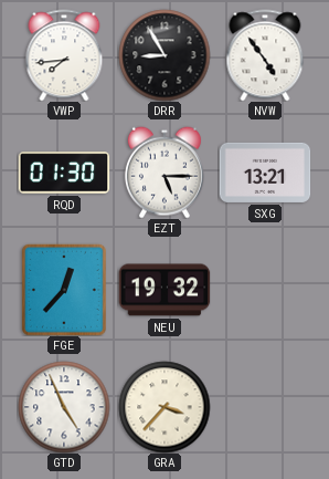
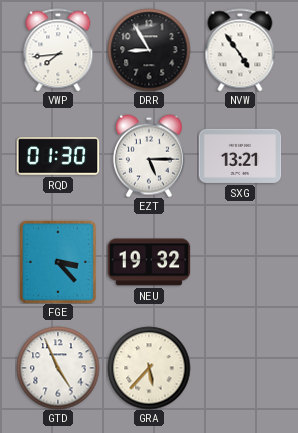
FGE: 12:37 -> 3:23 (58, 262)
GRA: 3:37 -> 5:37 (149, 368)
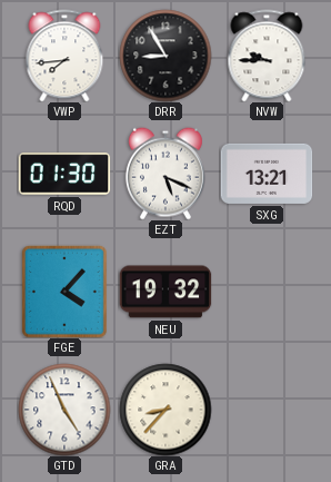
NVW: 4:54 -> 9:45 (267, 56)
EZT: 5:15 -> 5:19 (165, 174)
FGE: 3:23 -> 4:07 (64, 292)
GRA: 5:37 -> 8:37 (165, 410)
